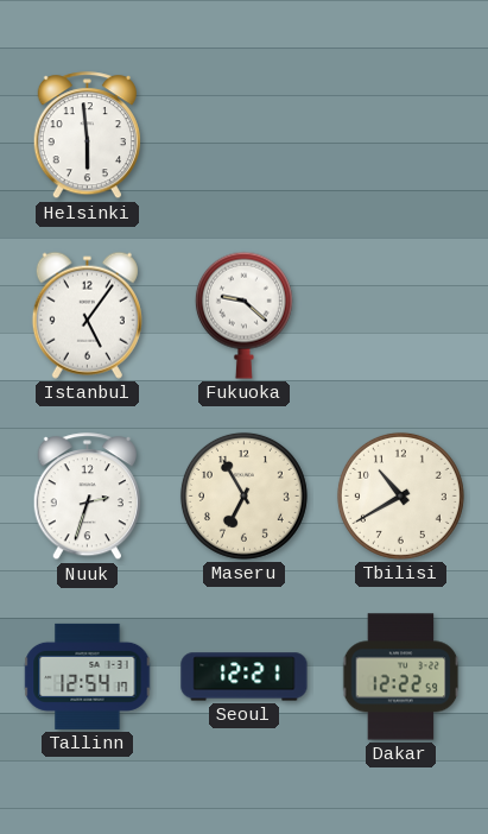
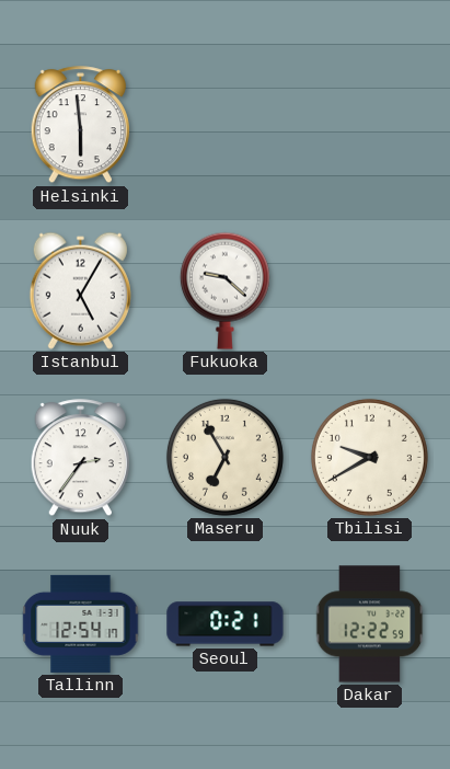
Istanbul: 5:06 -> 5:05 (80, 290)
Nuuk: 2:33 -> 2:36 (80, 458)
Tbilisi: 10:40 -> 9:40 (369, 457)
Seoul: 12:21 -> 0:21 (226, 624)
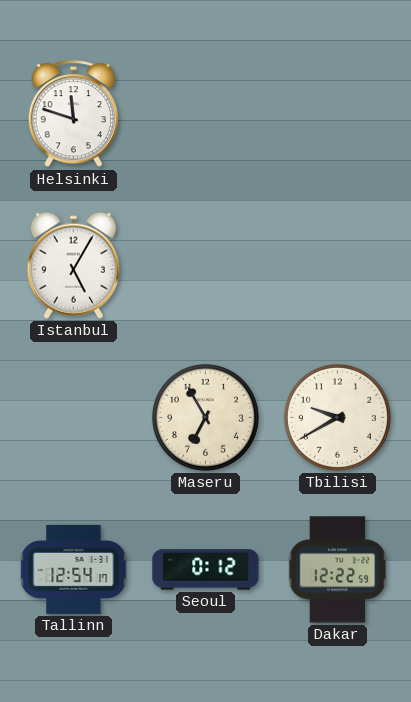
Helsinki: 5:59 -> 11:48 (73, 114)
Fukuoka: 9:22 -> none (224, 290)
Nuuk: 2:36 -> none (80, 458)
Seoul: 0:21 -> 0:12 (206, 570)
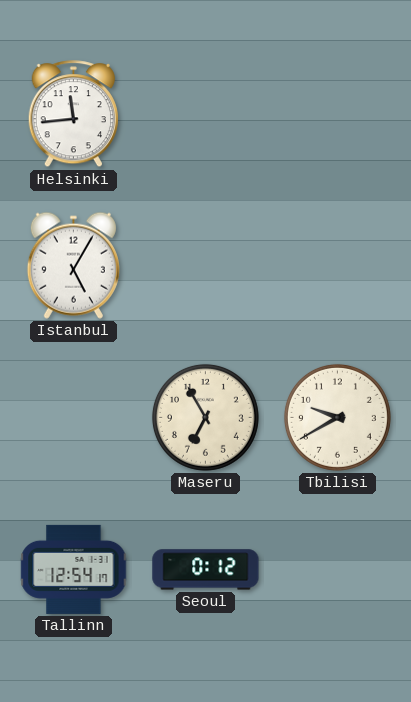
Helsinki: 11:48 -> 11:44 (73, 114)
Dakar: 12:22 -> none (338, 570)
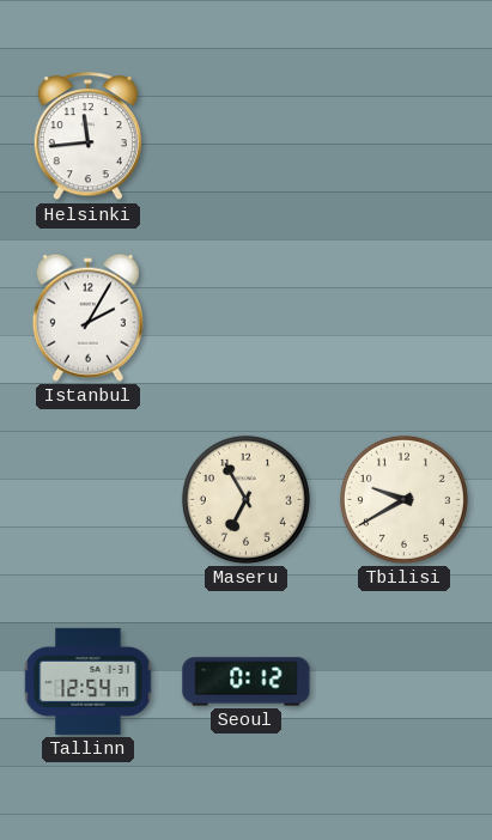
Istanbul: 5:05 -> 2:05 (87, 317)
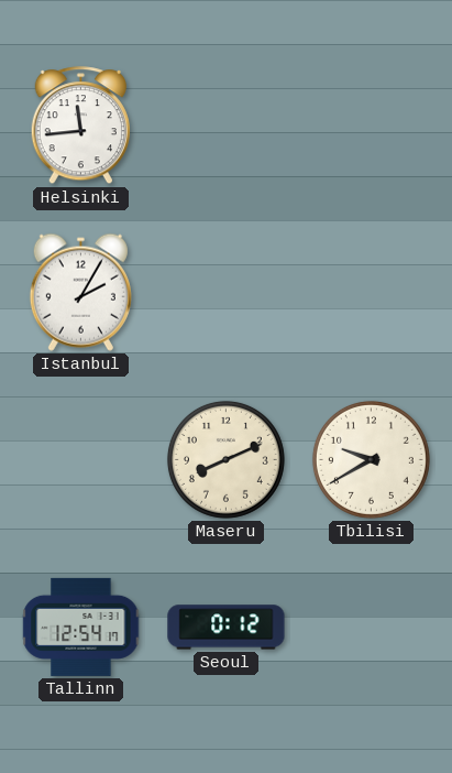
Maseru: 6:55 -> 8:11 (225, 459)
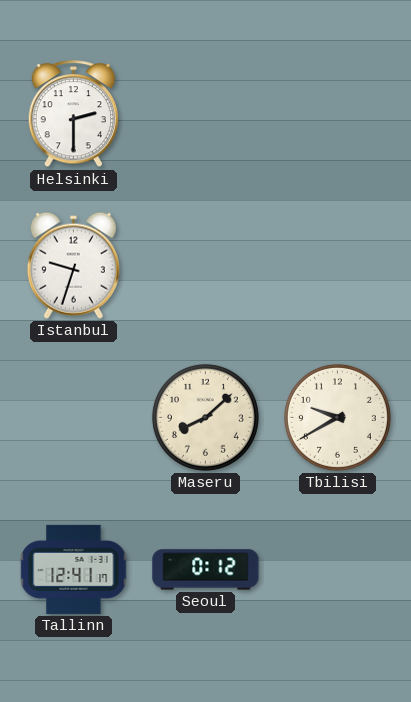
Helsinki: 11:44 -> 2:30 (73, 114)
Istanbul: 2:05 -> 9:33 (73, 265)
Maseru: 8:11 -> 8:08 (205, 417)
Tallinn: 12:54 -> 12:41 (74, 569)
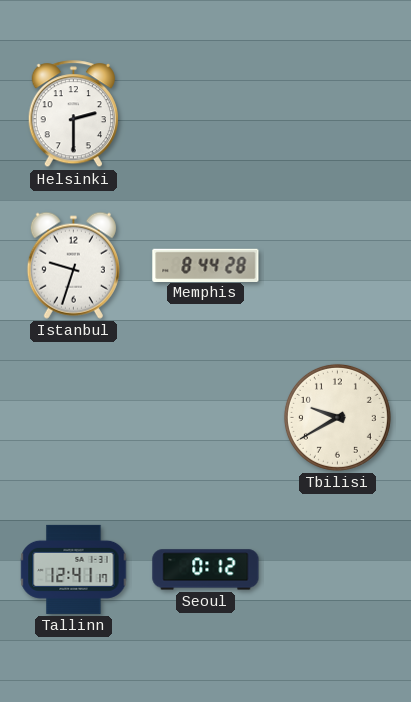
Memphis: none -> 8:44 (206, 265)
Maseru: 8:08 -> none (205, 417)
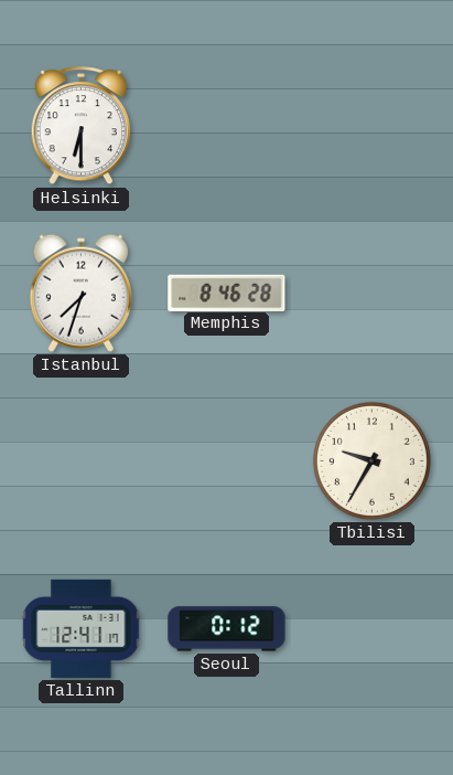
Helsinki: 2:30 -> 6:30 (80, 126)
Istanbul: 9:33 -> 7:33 (80, 293)
Memphis: 8:44 -> 8:46 (227, 293)
Tbilisi: 9:40 -> 9:35 (371, 460)
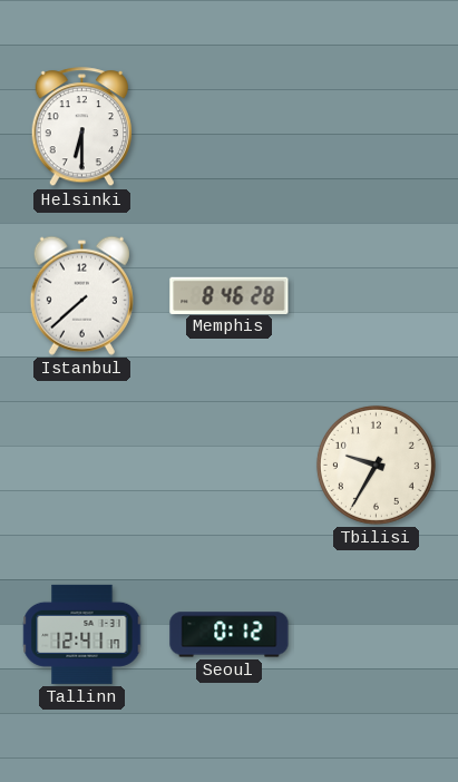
Istanbul: 7:33 -> 7:38 (81, 295)
